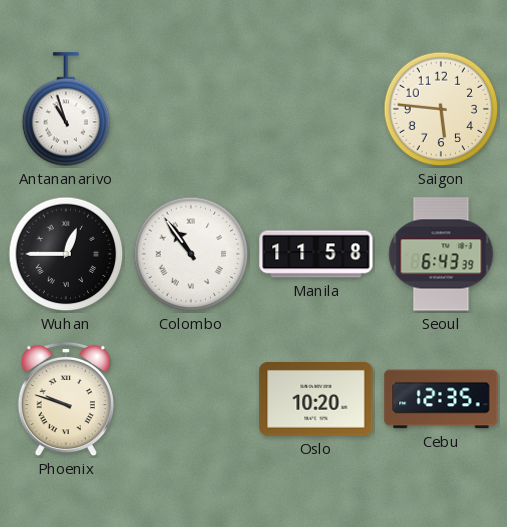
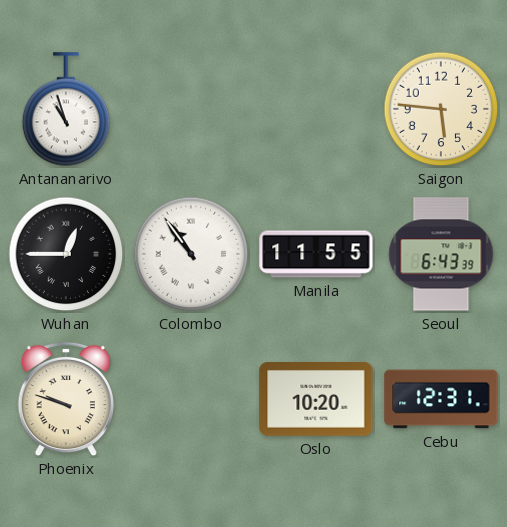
Manila: 11:58 -> 11:55 (316, 254)
Cebu: 12:35 -> 12:31 (441, 399)
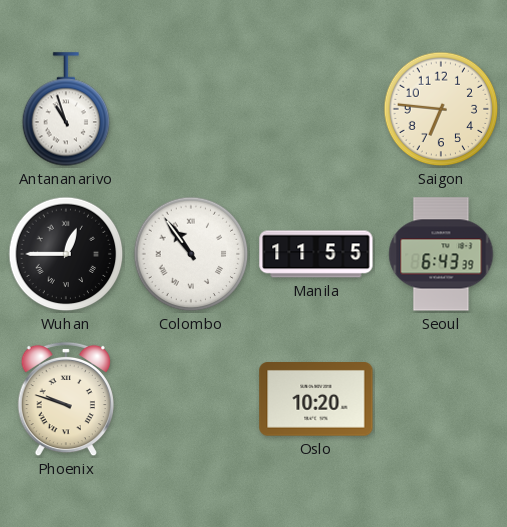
Saigon: 5:46 -> 6:46 (441, 109)
Cebu: 12:31 -> none (441, 399)
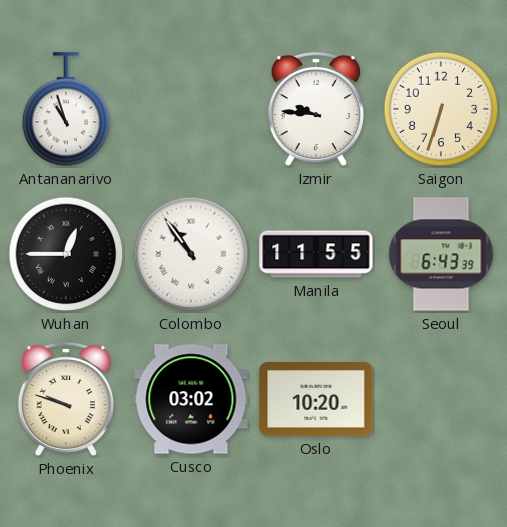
Izmir: none -> 9:46 (316, 109)
Saigon: 6:46 -> 6:33 (441, 109)
Cusco: none -> 03:02 (191, 399)
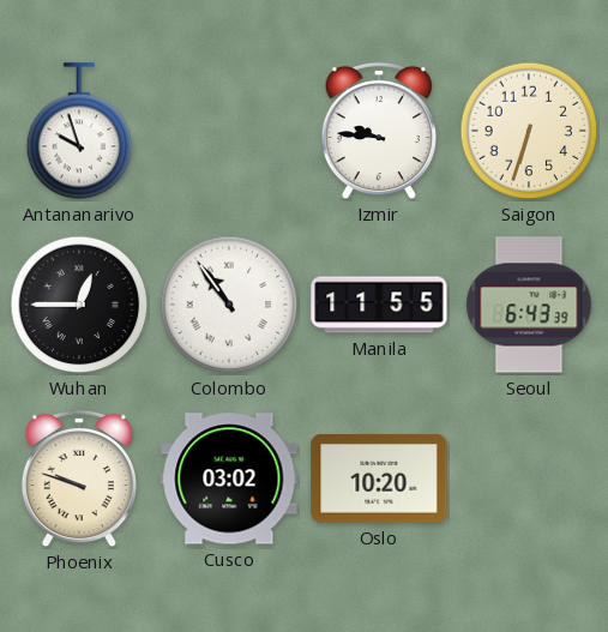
Antananarivo: 10:57 -> 9:57 (79, 131)
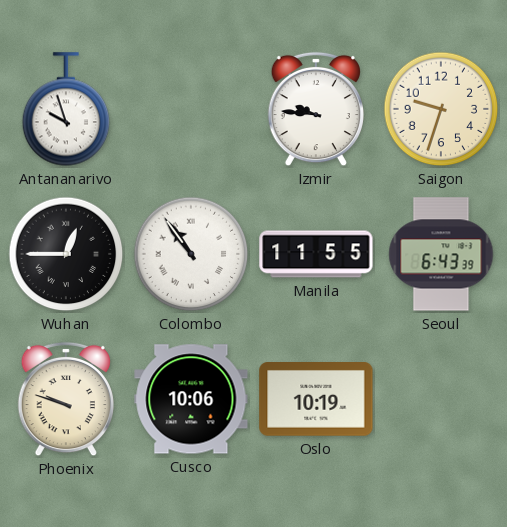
Saigon: 6:33 -> 9:33 (441, 109)
Cusco: 03:02 -> 10:06 (191, 399)
Oslo: 10:20 -> 10:19 (316, 400)
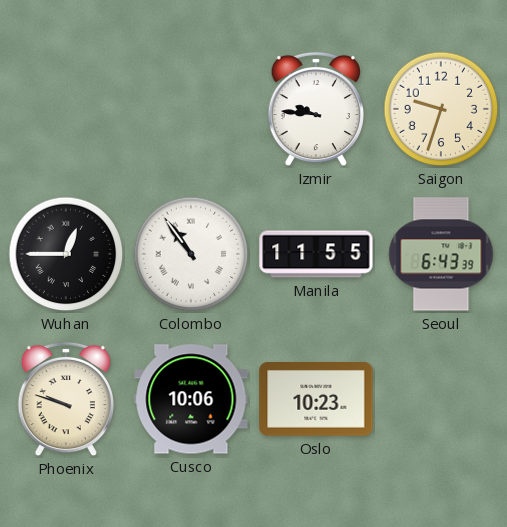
Antananarivo: 9:57 -> none (66, 109)
Oslo: 10:19 -> 10:23 (316, 400)
